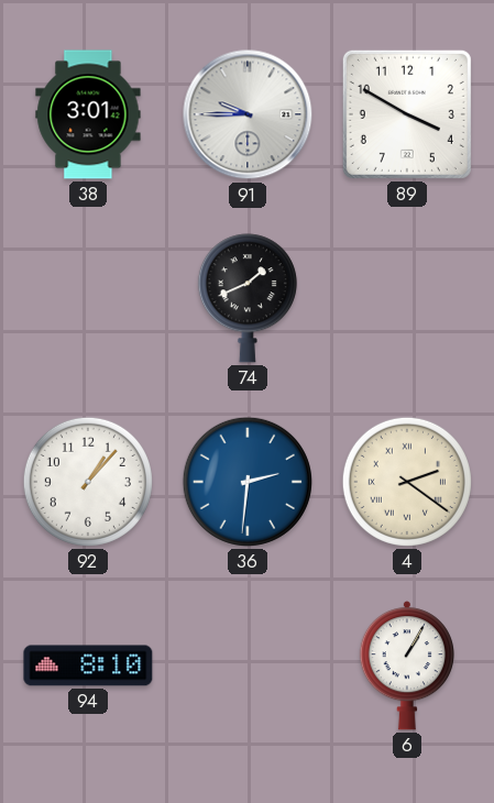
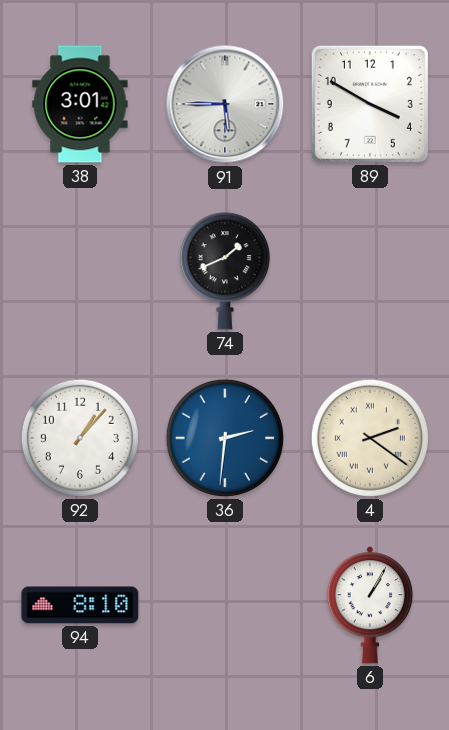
91: 9:45 -> 5:45 (225, 104)
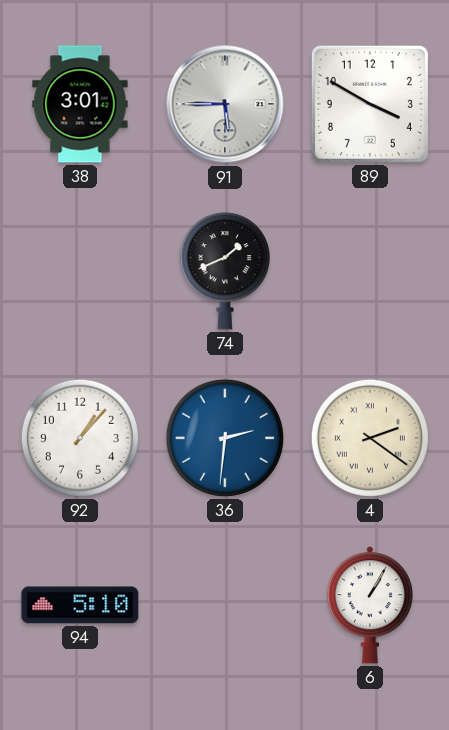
94: 8:10 -> 5:10 (80, 605)
